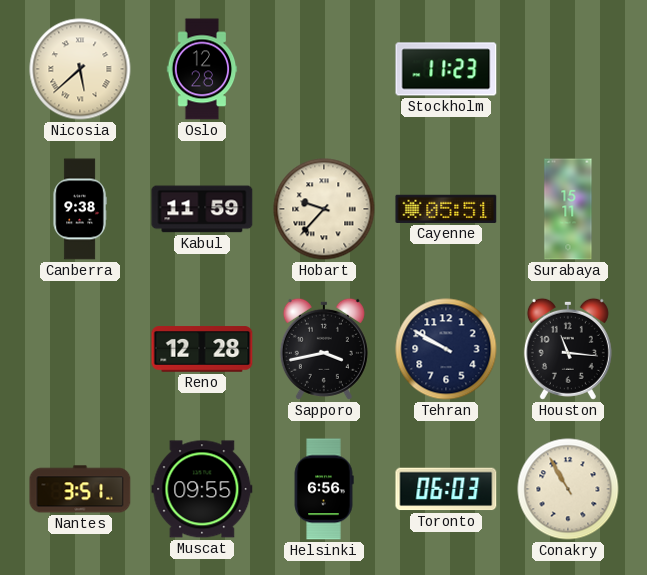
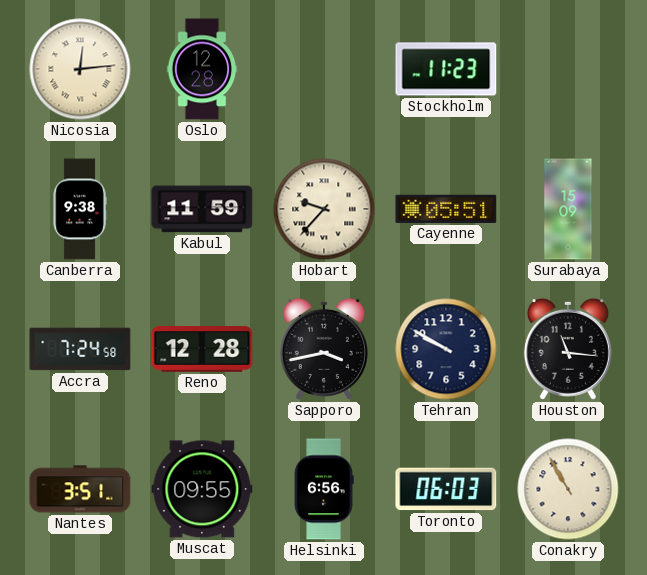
Nicosia: 5:38 -> 12:14 (80, 69)
Surabaya: 15:11 -> 15:09 (568, 209)
Accra: none -> 7:24 (80, 349)
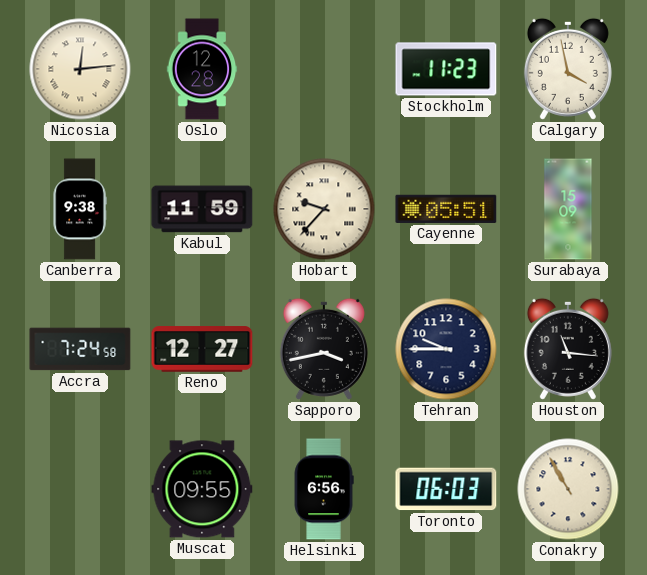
Calgary: none -> 3:58 (568, 69)
Reno: 12:28 -> 12:27 (202, 349)
Tehran: 9:50 -> 9:45 (446, 349)
Nantes: 3:51 -> none (80, 489)
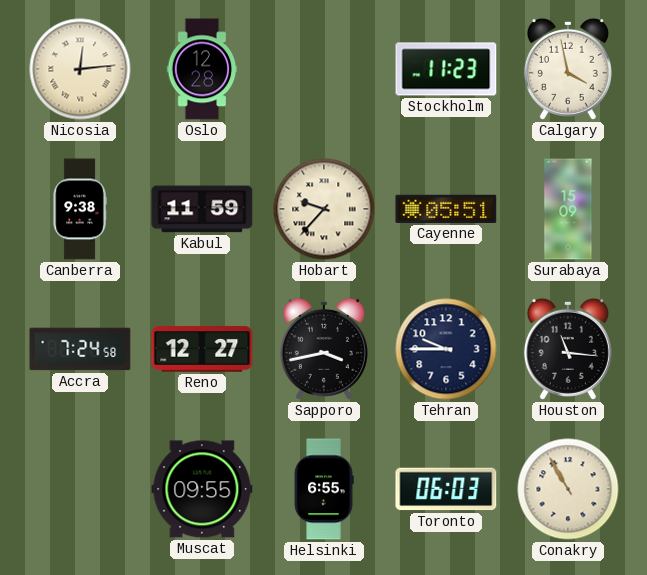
Helsinki: 6:56 -> 6:55 (324, 489)
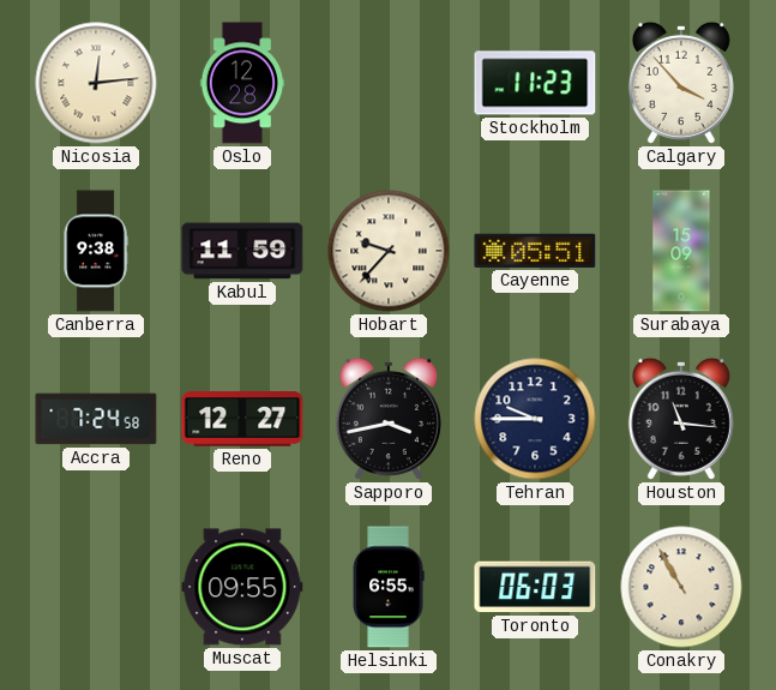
Calgary: 3:58 -> 3:53 (681, 83)
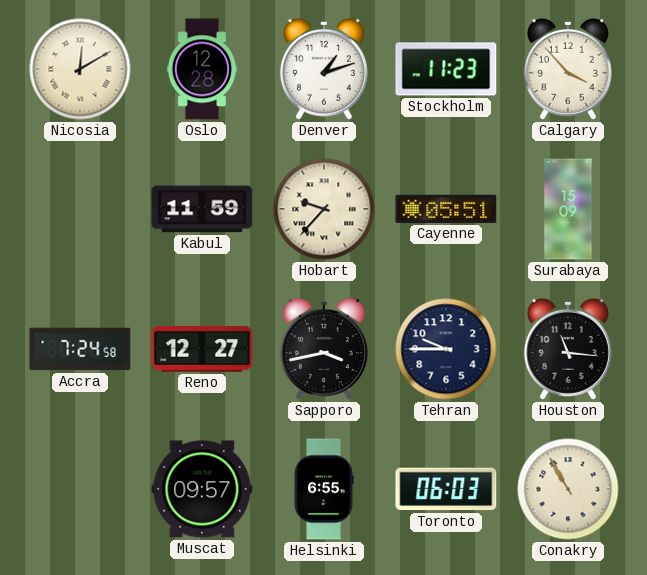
Nicosia: 12:14 -> 12:10 (80, 69)
Denver: none -> 1:12 (324, 69)
Canberra: 9:38 -> none (96, 251)
Muscat: 09:55 -> 09:57 (202, 489)
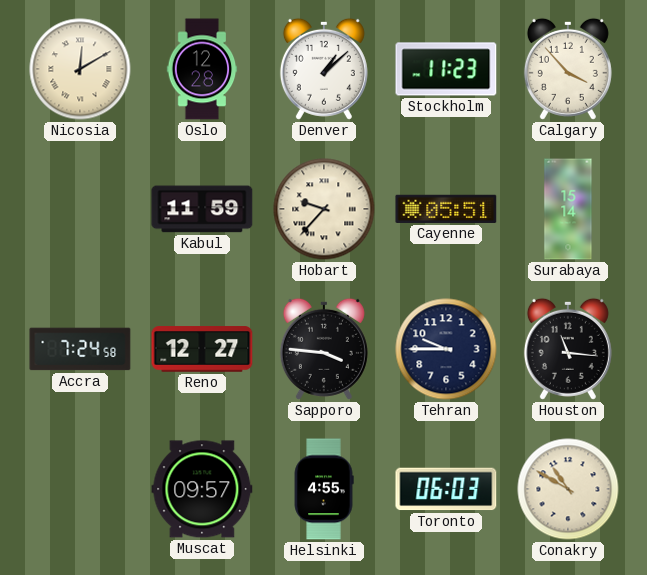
Denver: 1:12 -> 1:08 (324, 69)
Surabaya: 15:09 -> 15:14 (568, 209)
Sapporo: 3:43 -> 3:46 (324, 349)
Helsinki: 6:55 -> 4:55 (324, 489)
Conakry: 10:55 -> 10:50 (568, 489)
